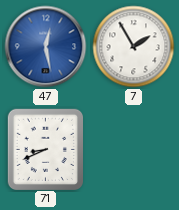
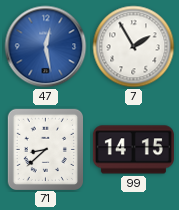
71: 8:41 -> 8:38 (45, 149)
99: none -> 14:15 (133, 150)
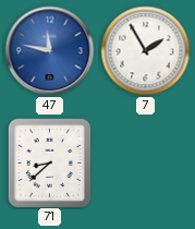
47: 12:28 -> 11:47 (50, 51)
99: 14:15 -> none (133, 150)
